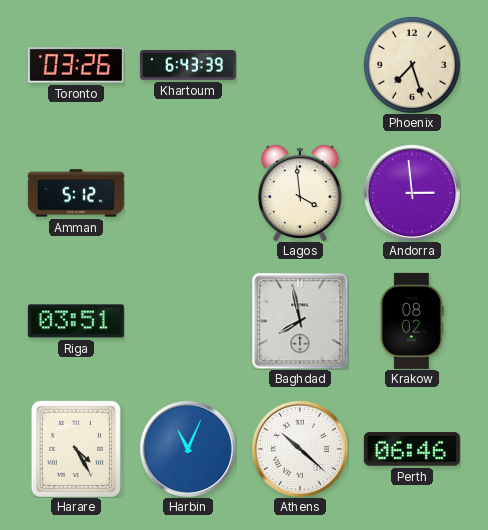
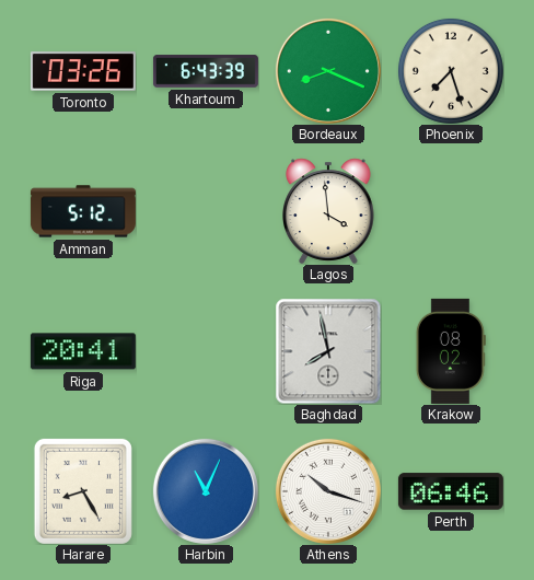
Bordeaux: none -> 8:19 (328, 71)
Andorra: 2:59 -> none (412, 193)
Riga: 03:51 -> 20:41 (83, 351)
Harare: 4:25 -> 8:25 (83, 491)
Athens: 10:22 -> 10:18 (328, 491)
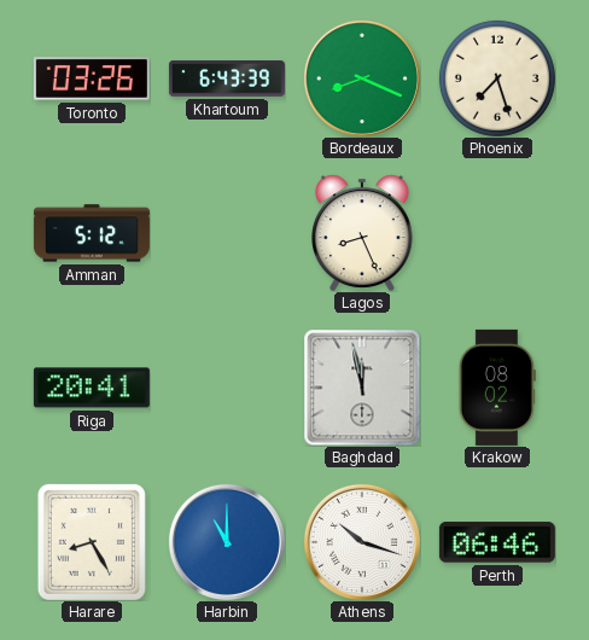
Lagos: 3:59 -> 8:26 (363, 233)
Baghdad: 7:58 -> 11:58 (362, 388)
Harbin: 11:04 -> 11:00 (227, 542)
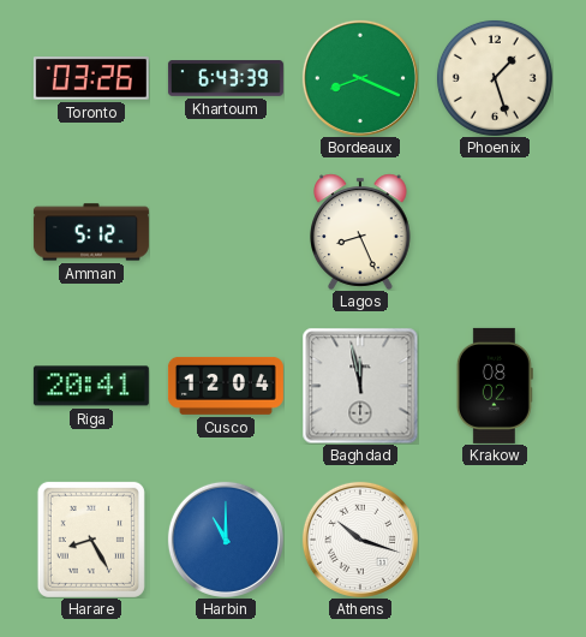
Phoenix: 7:27 -> 1:27 (495, 78)
Cusco: none -> 12:04 (226, 386)
Perth: 06:46 -> none (497, 542)
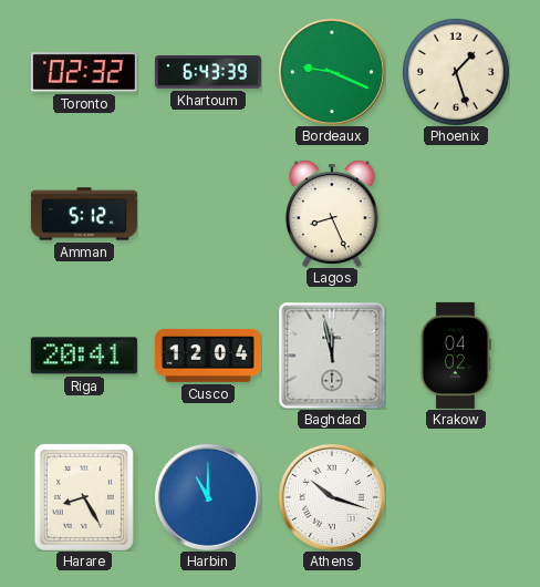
Toronto: 03:26 -> 02:32 (84, 72)
Bordeaux: 8:19 -> 9:19 (332, 72)
Krakow: 08:02 -> 04:02 (456, 356)
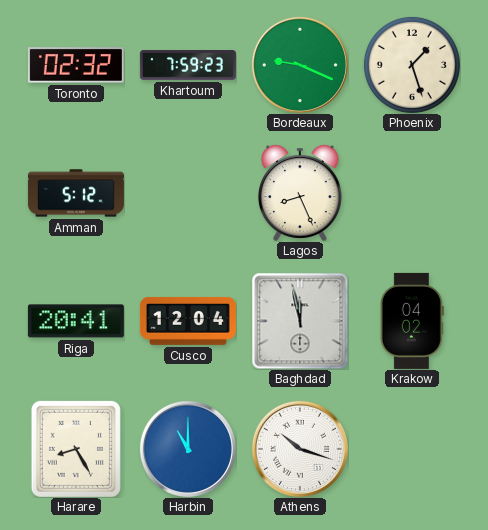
Khartoum: 6:43 -> 7:59 (188, 65)
